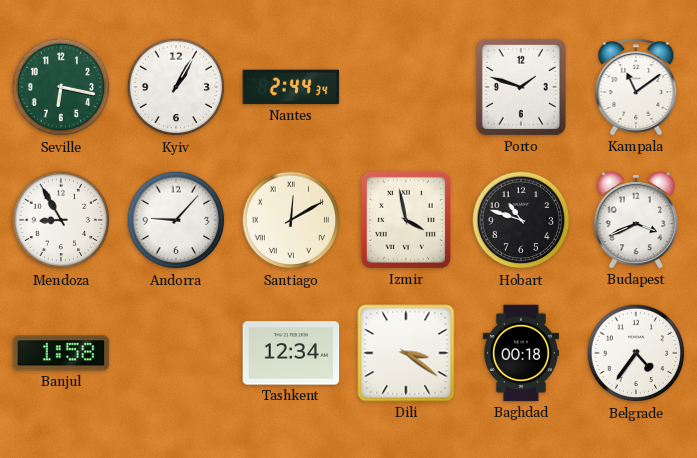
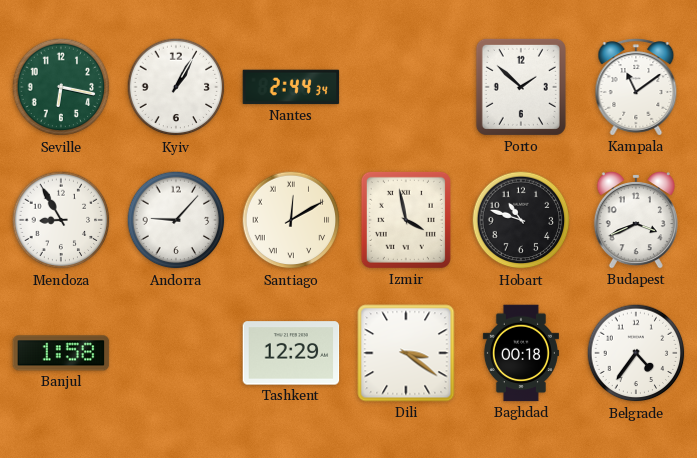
Porto: 1:48 -> 1:52 (521, 87)
Tashkent: 12:34 -> 12:29 (291, 353)
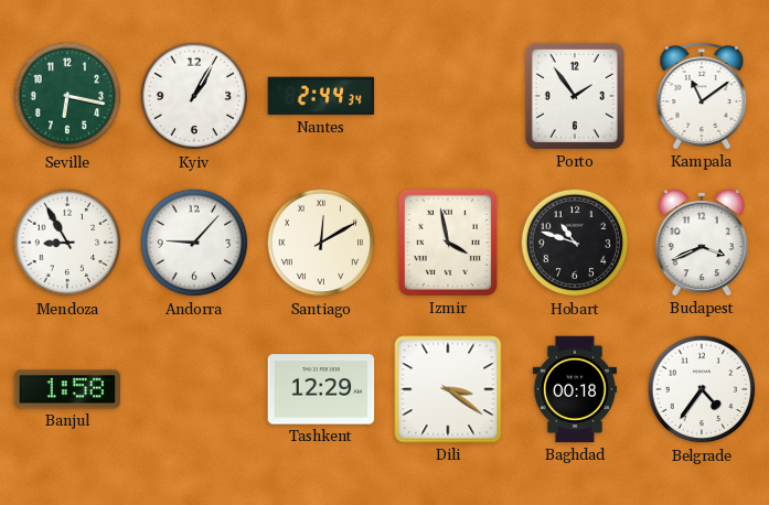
Porto: 1:52 -> 1:54 (575, 96)
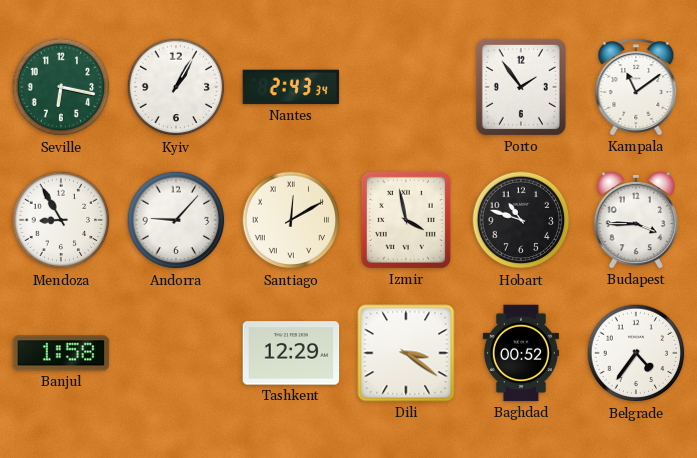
Nantes: 2:44 -> 2:43 (291, 87)
Budapest: 3:41 -> 3:45 (636, 221)
Baghdad: 00:18 -> 00:52 (521, 353)
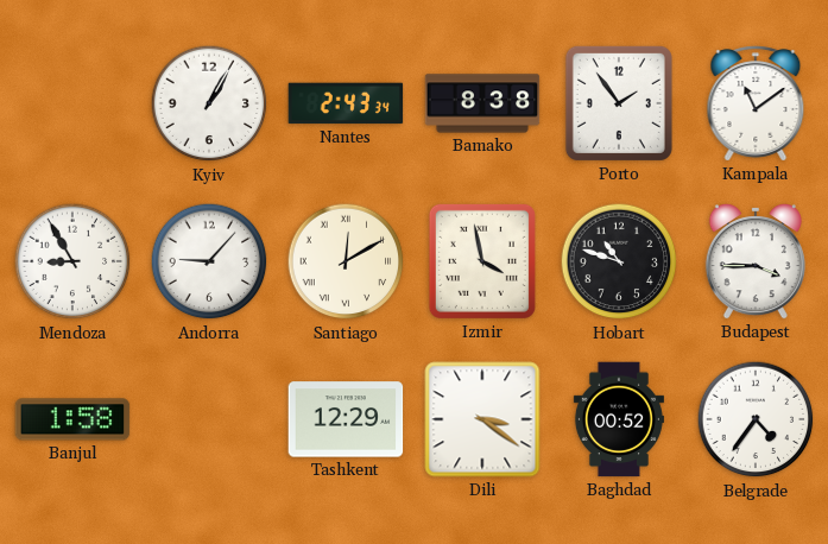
Seville: 6:17 -> none (61, 87)
Bamako: none -> 8:38 (482, 103)
